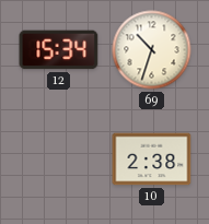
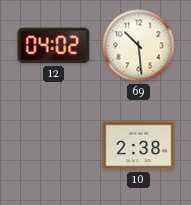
12: 15:34 -> 04:02 (54, 46)
69: 10:33 -> 10:29 (139, 46)
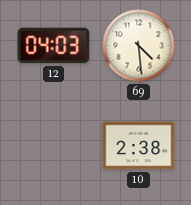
12: 04:02 -> 04:03 (54, 46)
69: 10:29 -> 4:29 (139, 46)
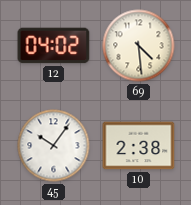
12: 04:03 -> 04:02 (54, 46)
45: none -> 10:06 (54, 146)
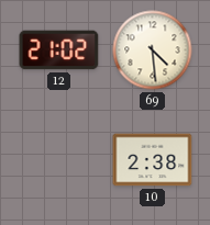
12: 04:02 -> 21:02 (59, 50)
45: 10:06 -> none (54, 146)
